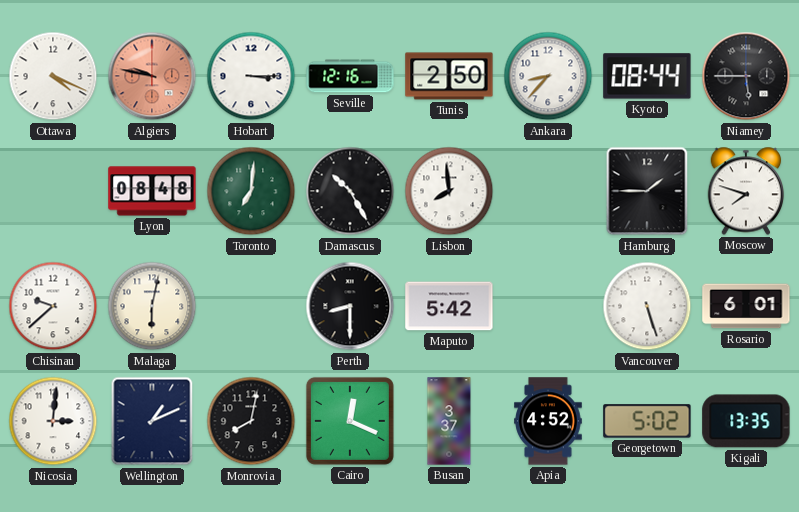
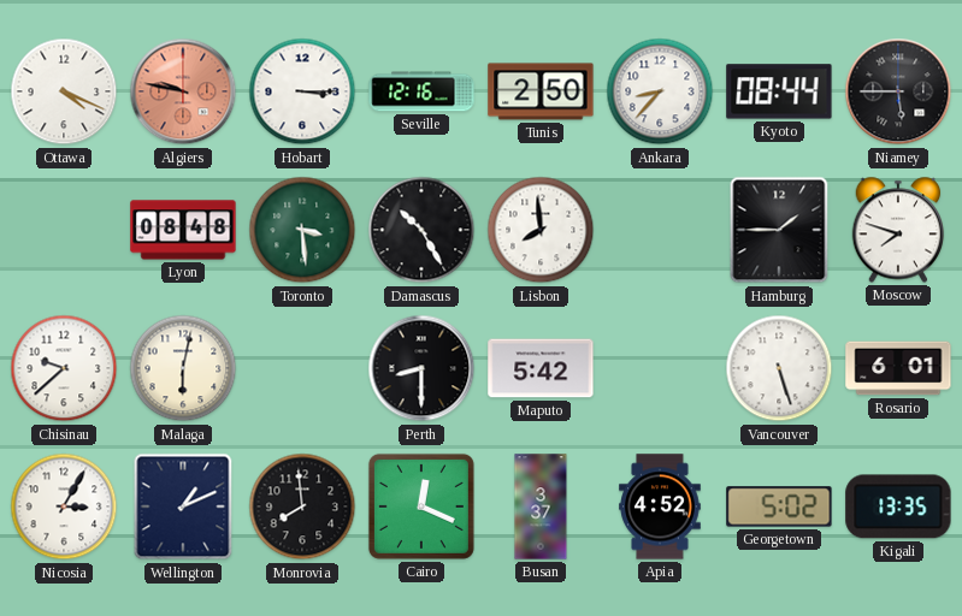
Toronto: 7:01 -> 3:29 (302, 230)
Nicosia: 3:01 -> 3:05 (64, 507)
Monrovia: 8:02 -> 7:59 (302, 507)
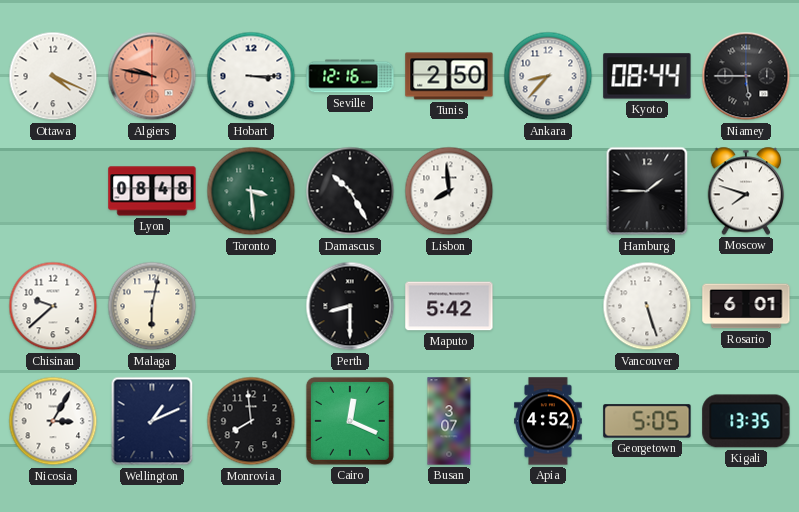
Busan: 3:37 -> 3:07 (449, 421)
Georgetown: 5:02 -> 5:05 (647, 421)
